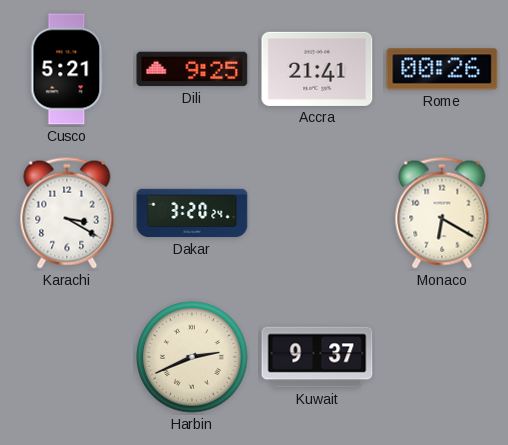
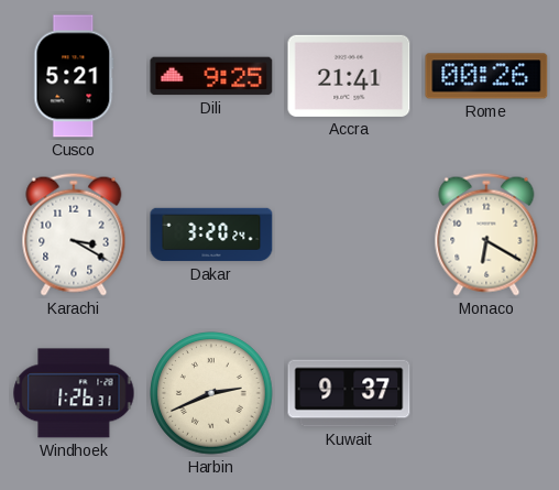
Windhoek: none -> 1:26 (74, 393)
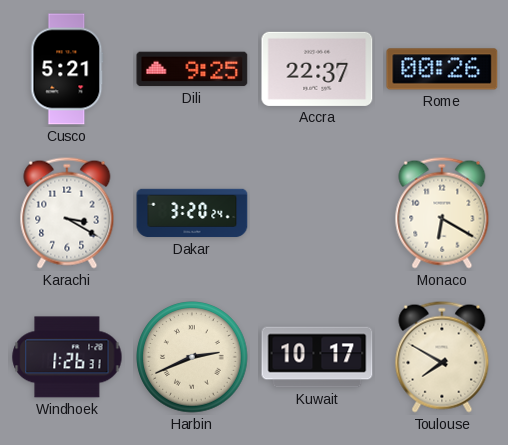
Accra: 21:41 -> 22:37 (317, 69)
Kuwait: 9:37 -> 10:17 (317, 357)
Toulouse: none -> 7:50 (442, 357)
